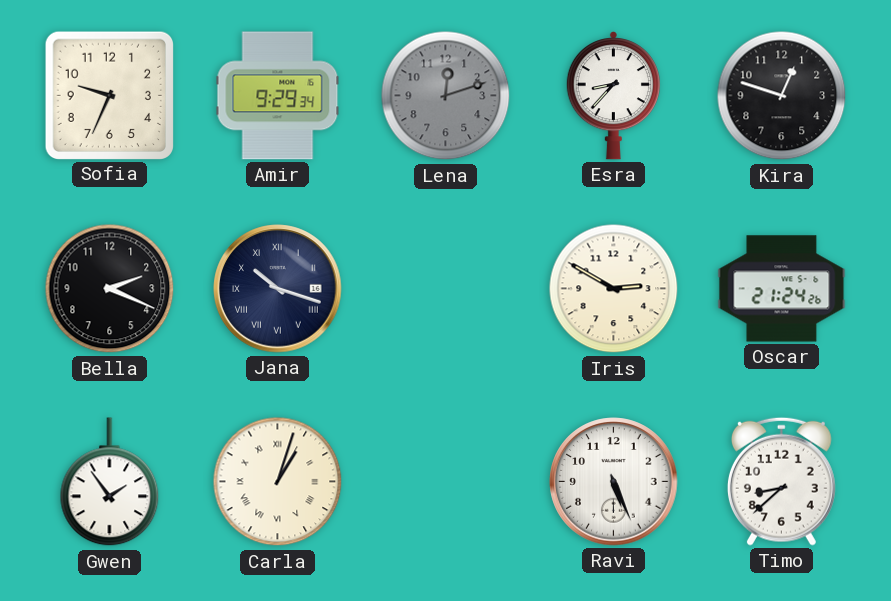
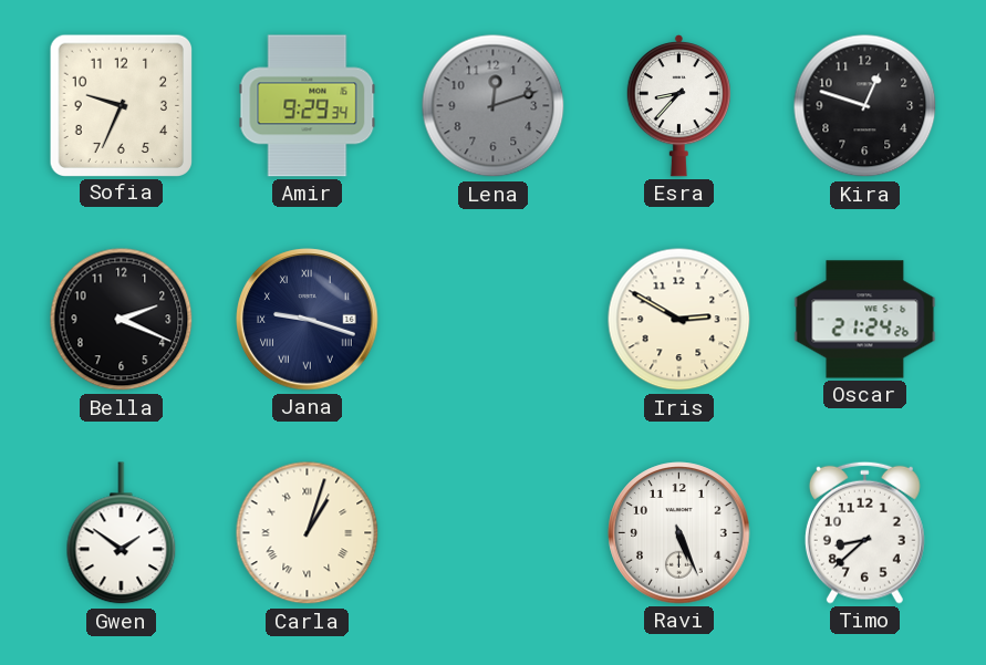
Jana: 10:18 -> 9:18 (308, 320)
Gwen: 1:54 -> 1:51 (122, 533)
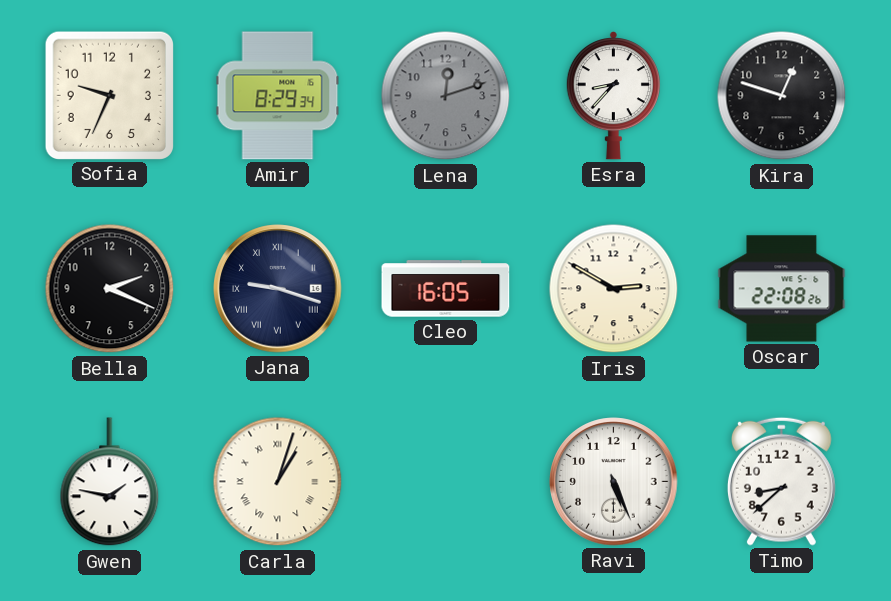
Amir: 9:29 -> 8:29 (278, 96)
Cleo: none -> 16:05 (446, 289)
Oscar: 21:24 -> 22:08 (782, 289)
Gwen: 1:51 -> 1:47 (110, 482)
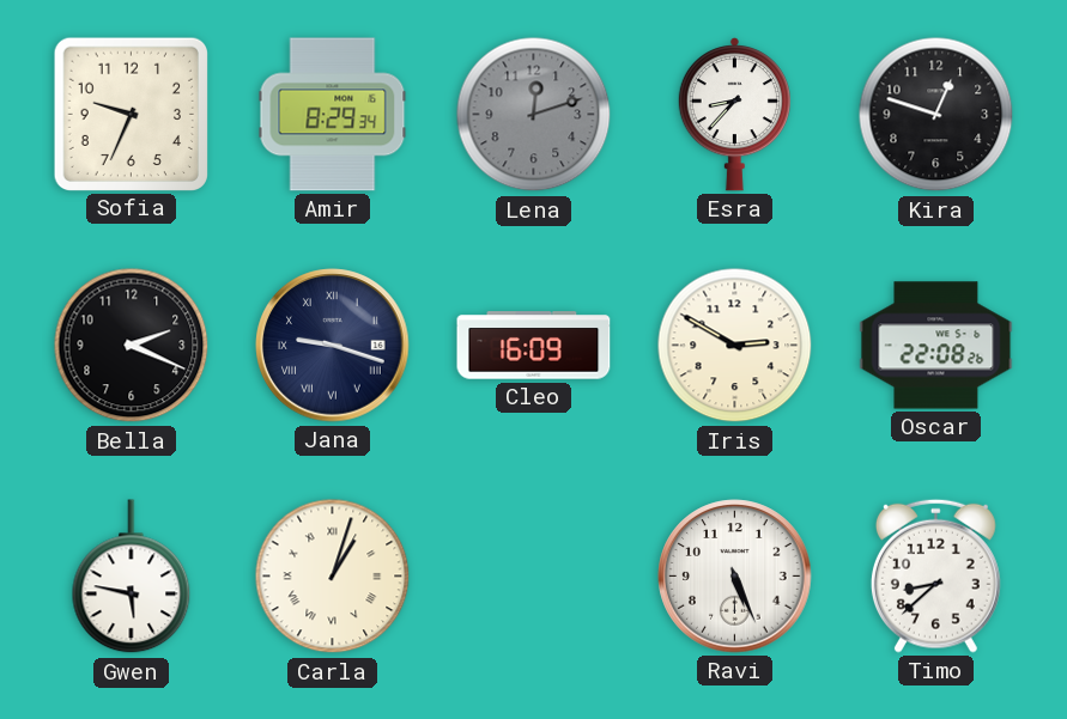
Cleo: 16:05 -> 16:09 (534, 346)
Gwen: 1:47 -> 5:47 (132, 577)
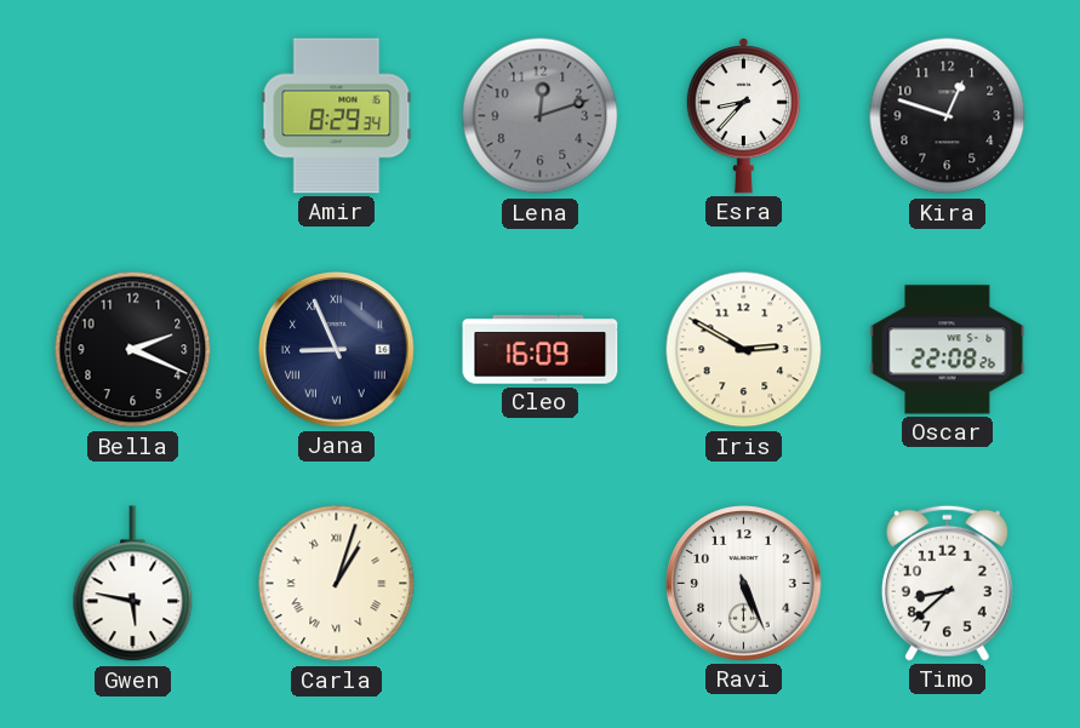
Sofia: 9:34 -> none (131, 114)
Jana: 9:18 -> 8:56 (337, 350)
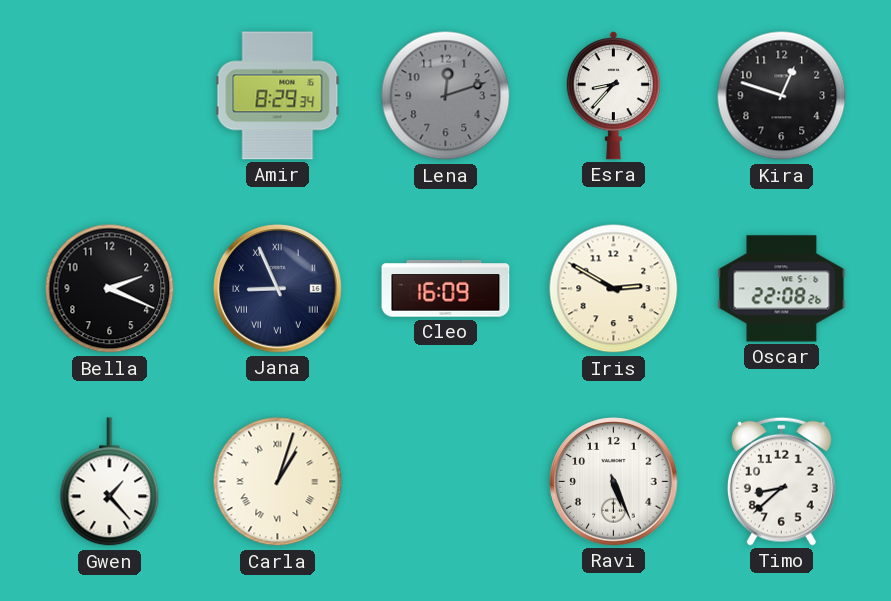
Gwen: 5:47 -> 1:23 (110, 482)
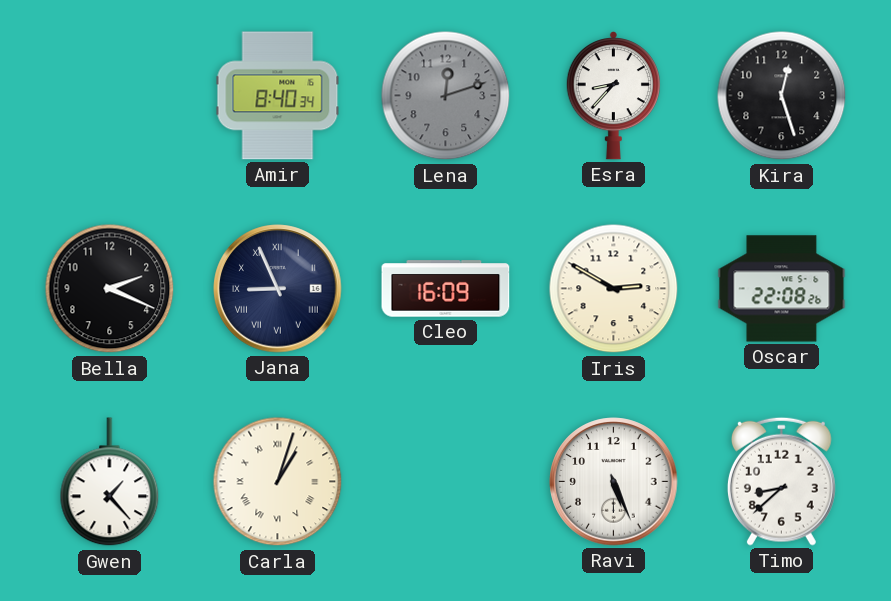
Amir: 8:29 -> 8:40 (278, 96)
Kira: 12:48 -> 12:27 (782, 96)
